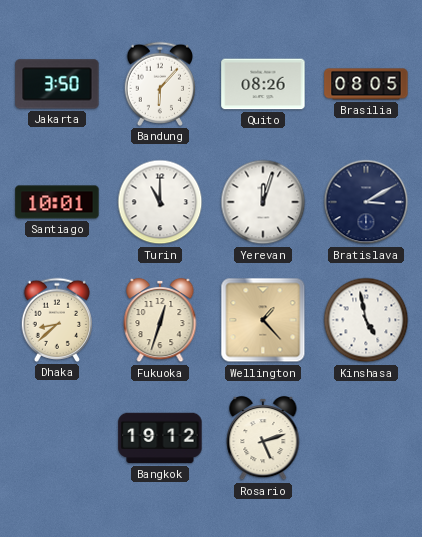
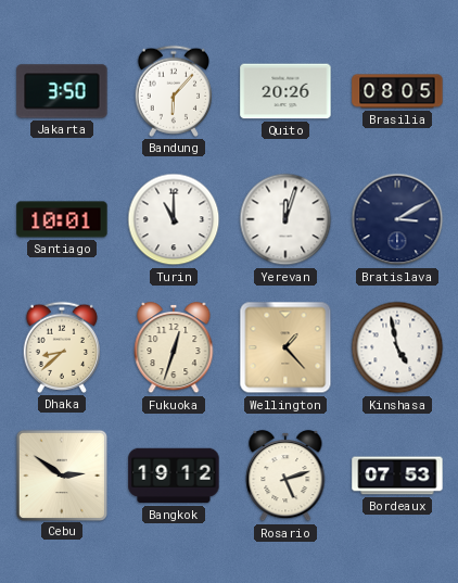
Quito: 08:26 -> 20:26 (285, 91)
Cebu: none -> 2:51 (61, 474)
Bordeaux: none -> 07:53 (397, 476)
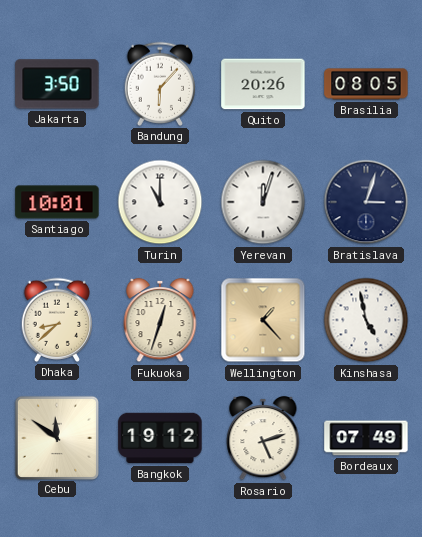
Bratislava: 3:10 -> 3:03 (366, 202)
Cebu: 2:51 -> 11:51 (56, 437)
Bordeaux: 07:53 -> 07:49 (366, 438)
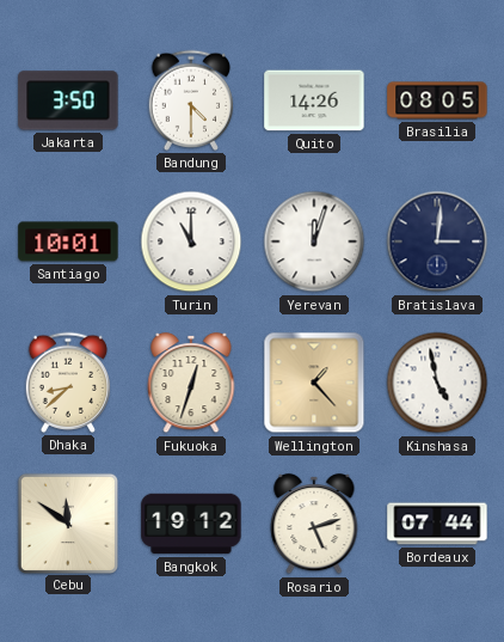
Bandung: 6:07 -> 4:30 (190, 100)
Quito: 20:26 -> 14:26 (314, 100)
Bratislava: 3:03 -> 3:01 (437, 241)
Bordeaux: 07:49 -> 07:44 (437, 524)
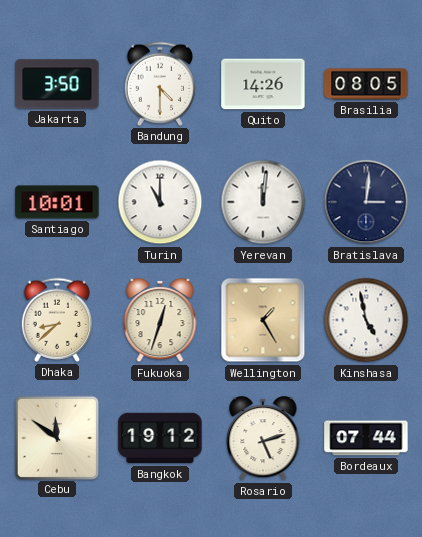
Yerevan: 12:03 -> 12:01 (263, 202)
Wellington: 1:23 -> 1:25 (263, 320)
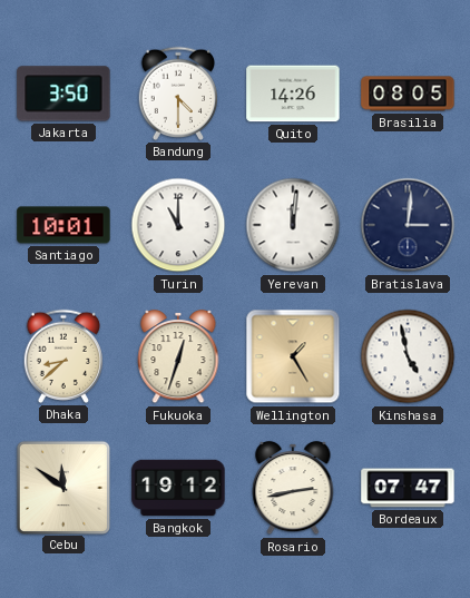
Rosario: 5:12 -> 2:43 (293, 488)
Bordeaux: 07:44 -> 07:47 (408, 488)
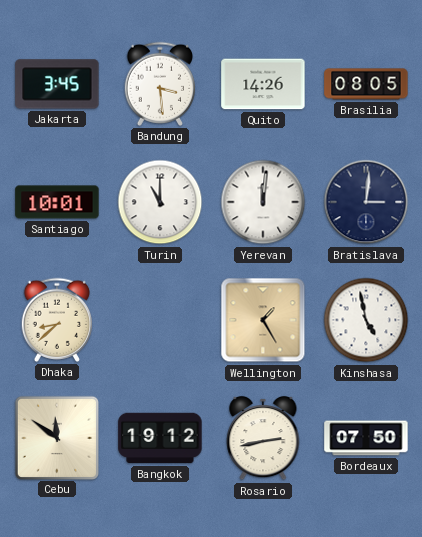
Jakarta: 3:50 -> 3:45 (57, 84)
Bandung: 4:30 -> 3:29 (159, 84)
Fukuoka: 12:33 -> none (178, 356)
Bordeaux: 07:47 -> 07:50 (366, 438)
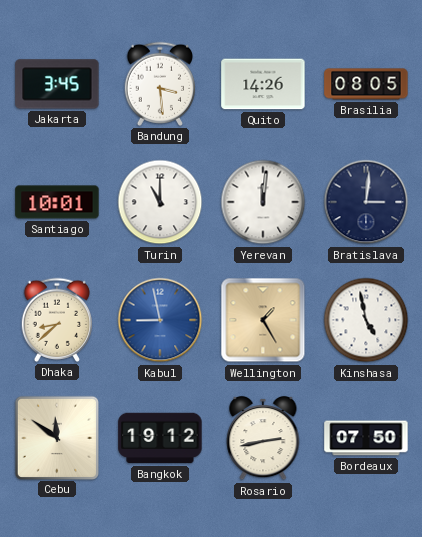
Kabul: none -> 8:58 (160, 320)
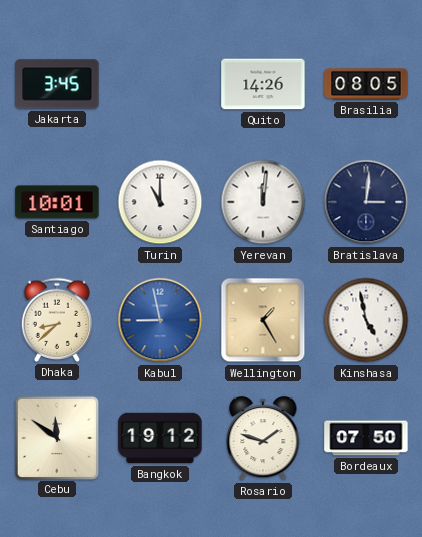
Bandung: 3:29 -> none (159, 84)
Rosario: 2:43 -> 1:48 (263, 438)
